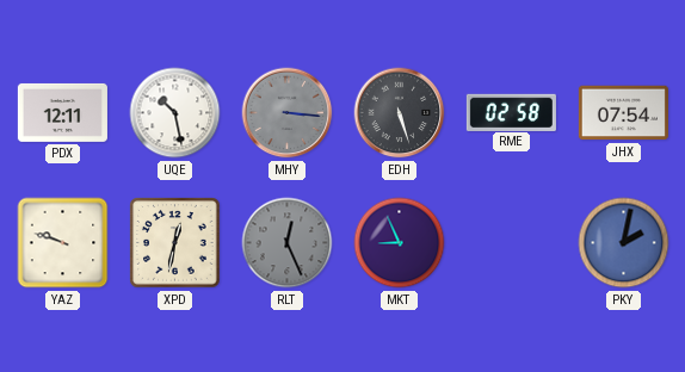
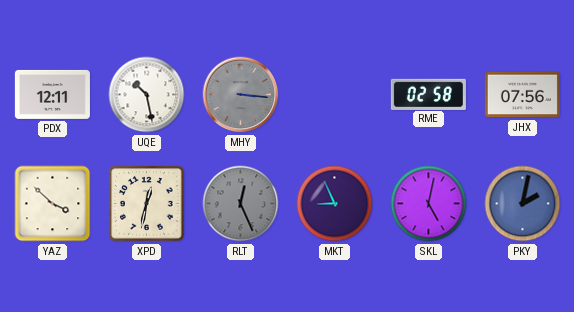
EDH: 5:27 -> none (400, 113)
JHX: 07:54 -> 07:56 (522, 95)
YAZ: 9:48 -> 3:52 (53, 204)
SKL: none -> 5:02 (429, 204)
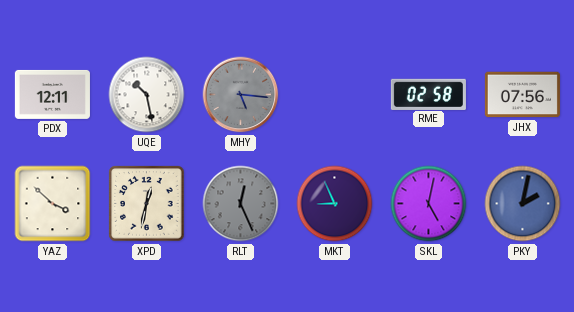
MHY: 3:16 -> 5:16 (241, 95)
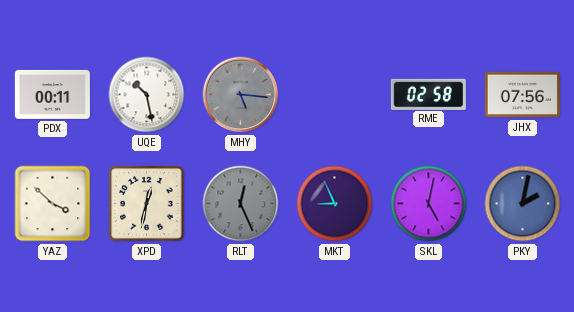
PDX: 12:11 -> 00:11 (52, 94)
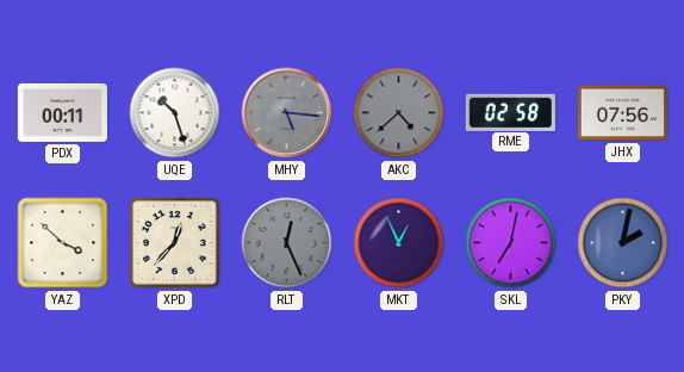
UQE: 10:28 -> 10:27 (175, 113)
AKC: none -> 4:38 (399, 113)
XPD: 12:32 -> 12:37 (175, 243)
MKT: 8:56 -> 12:56 (399, 243)
SKL: 5:02 -> 7:02 (511, 243)
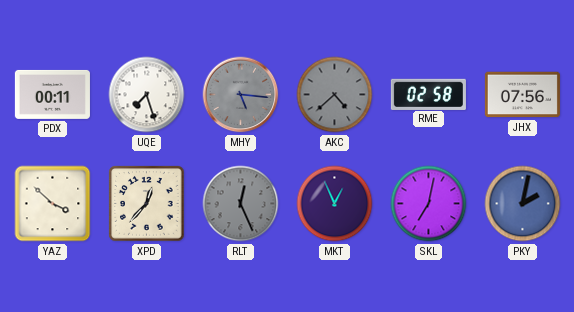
UQE: 10:27 -> 7:27 (147, 95)
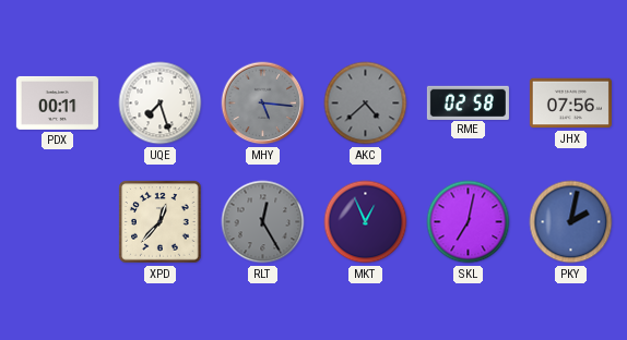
YAZ: 3:52 -> none (53, 204)
RLT: 12:26 -> 12:25 (263, 222)
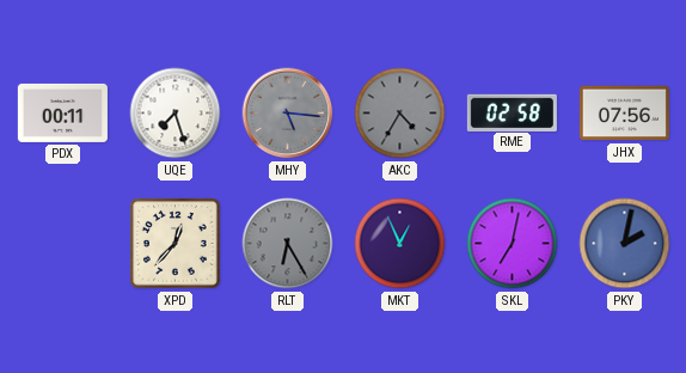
AKC: 4:38 -> 4:35 (400, 114)
RLT: 12:25 -> 6:25 (288, 244)
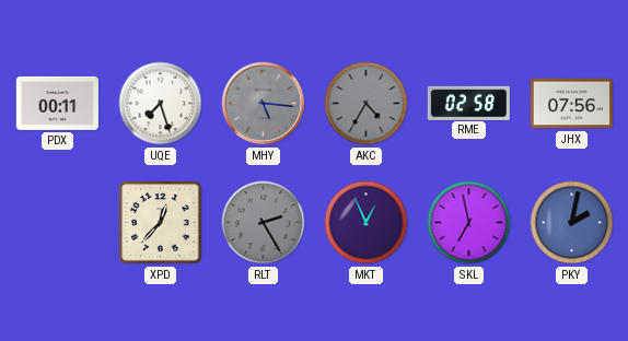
RLT: 6:25 -> 2:25 (264, 223)
SKL: 7:02 -> 6:58 (469, 223)
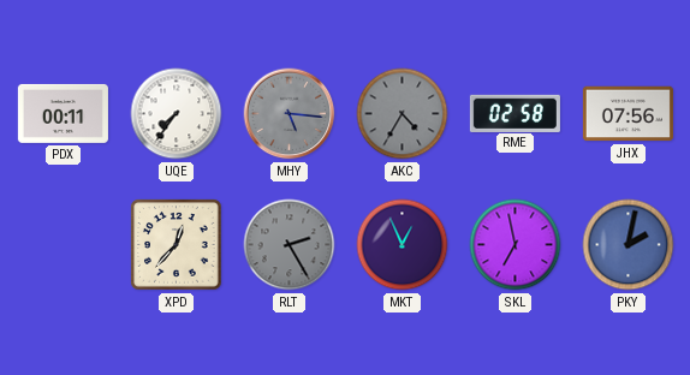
UQE: 7:27 -> 7:36 (177, 114)
